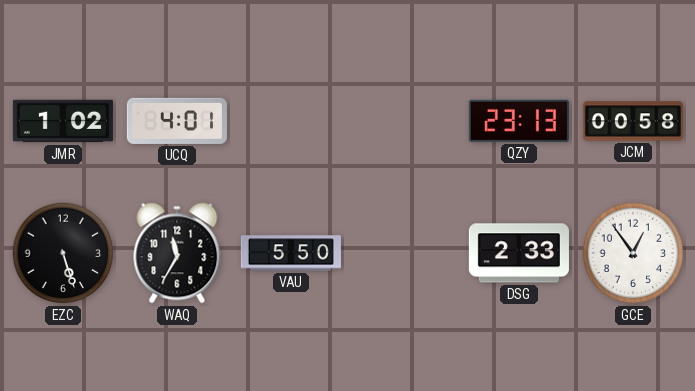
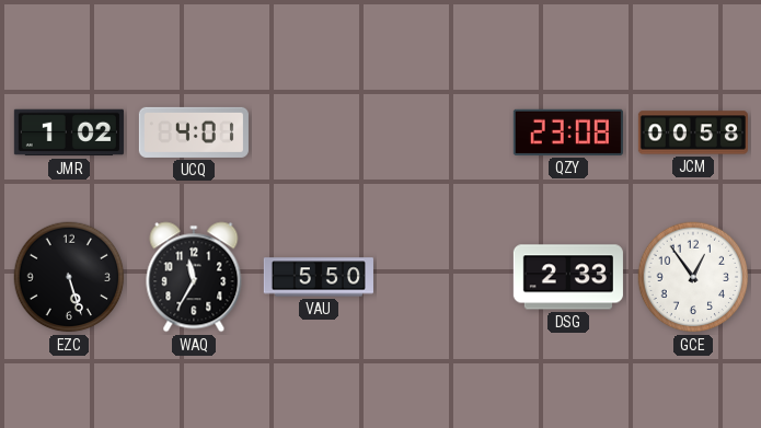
QZY: 23:13 -> 23:08 (568, 132)
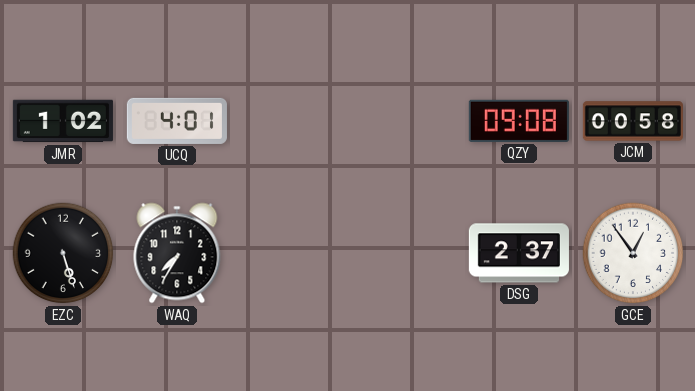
QZY: 23:08 -> 09:08 (519, 121)
WAQ: 11:35 -> 7:35 (177, 253)
VAU: 5:50 -> none (319, 277)
DSG: 2:33 -> 2:37 (519, 253)
